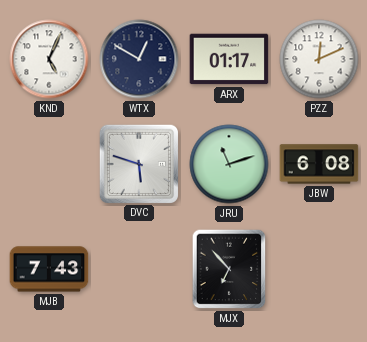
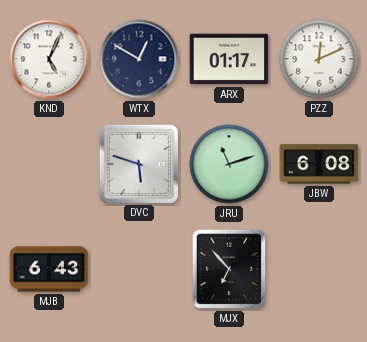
MJB: 7:43 -> 6:43 (49, 269)
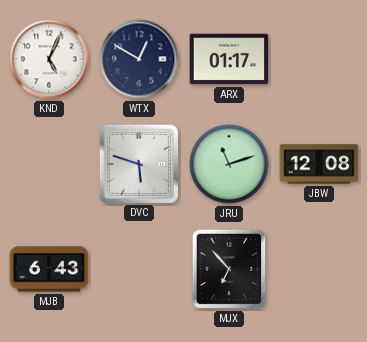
PZZ: 12:11 -> none (319, 59)
JBW: 6:08 -> 12:08 (319, 164)
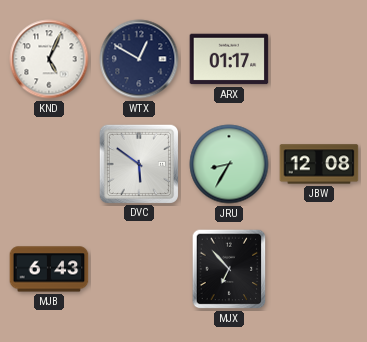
DVC: 5:48 -> 5:51 (138, 163)
JRU: 11:12 -> 8:35 (229, 164)
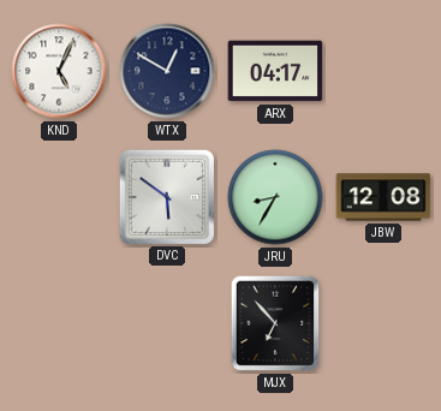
ARX: 01:17 -> 04:17 (275, 71)
MJB: 6:43 -> none (49, 269)
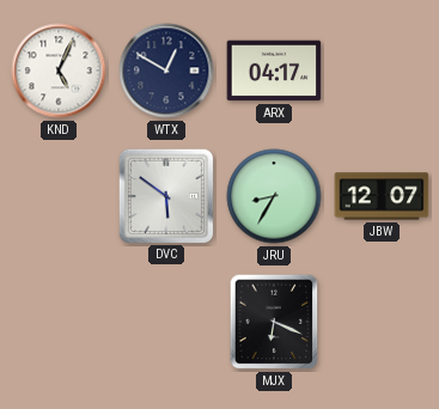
JBW: 12:08 -> 12:07 (382, 196)
MJX: 6:53 -> 6:19 (274, 322)
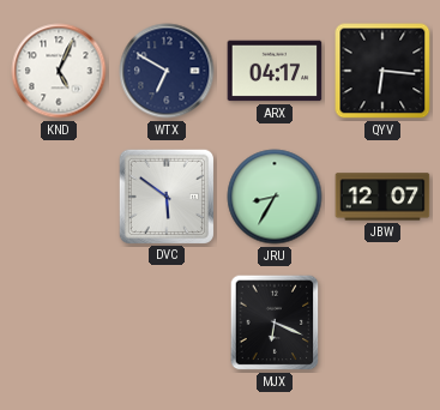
WTX: 12:50 -> 6:50 (167, 71)
QYV: none -> 6:16 (382, 71)
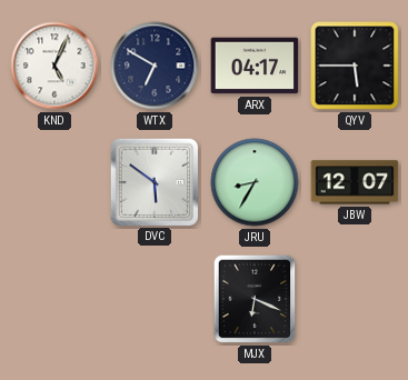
QYV: 6:16 -> 5:45 (355, 66)
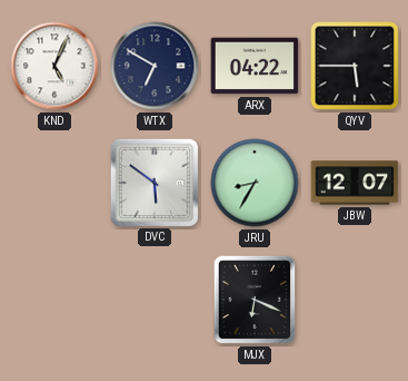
ARX: 04:17 -> 04:22 (255, 66)
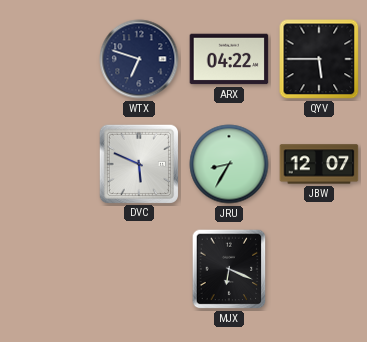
KND: 5:04 -> none (54, 66)
WTX: 6:50 -> 6:48 (139, 59)
DVC: 5:51 -> 5:49 (138, 163)
